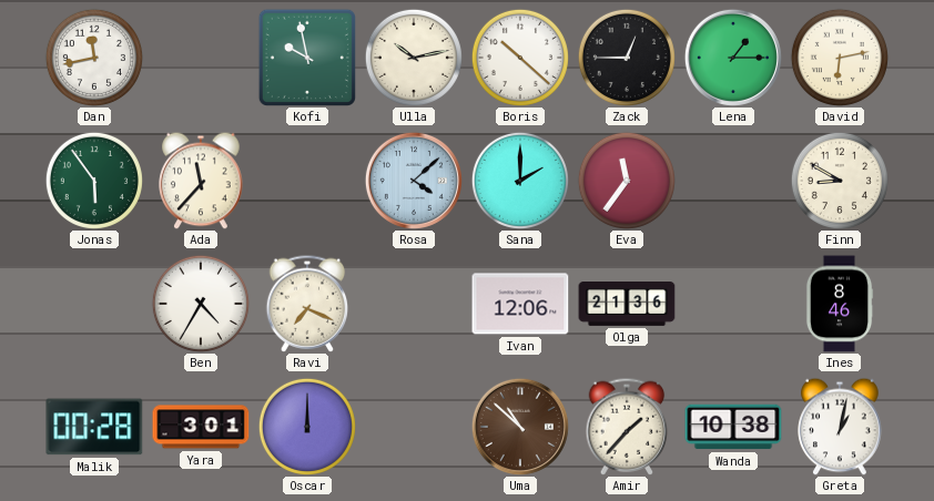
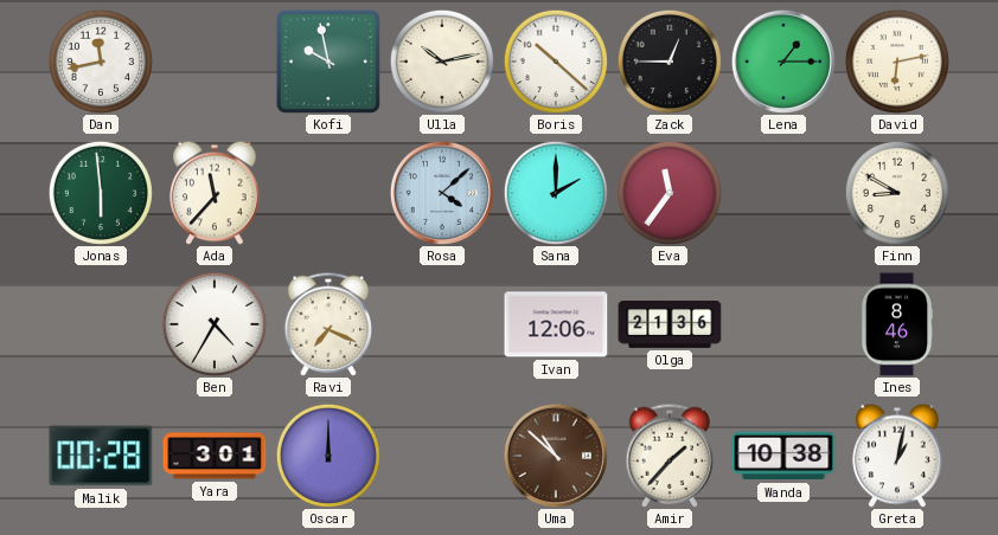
Jonas: 5:54 -> 5:59 (101, 193)
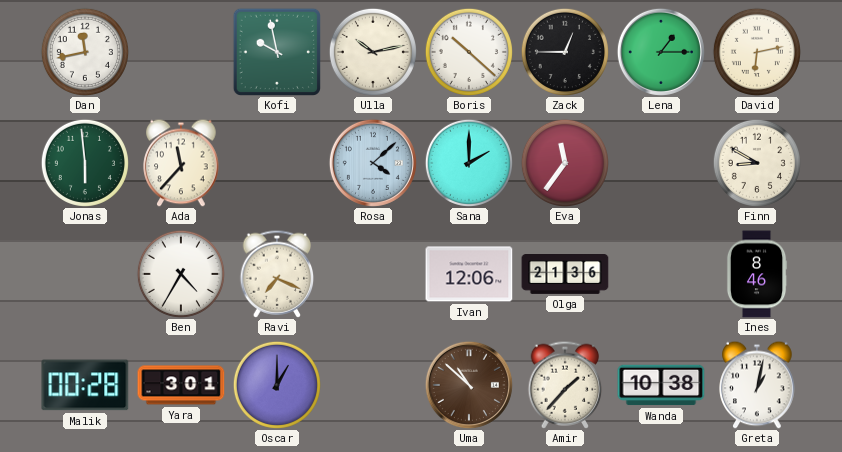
Oscar: 12:00 -> 1:00 (277, 385)
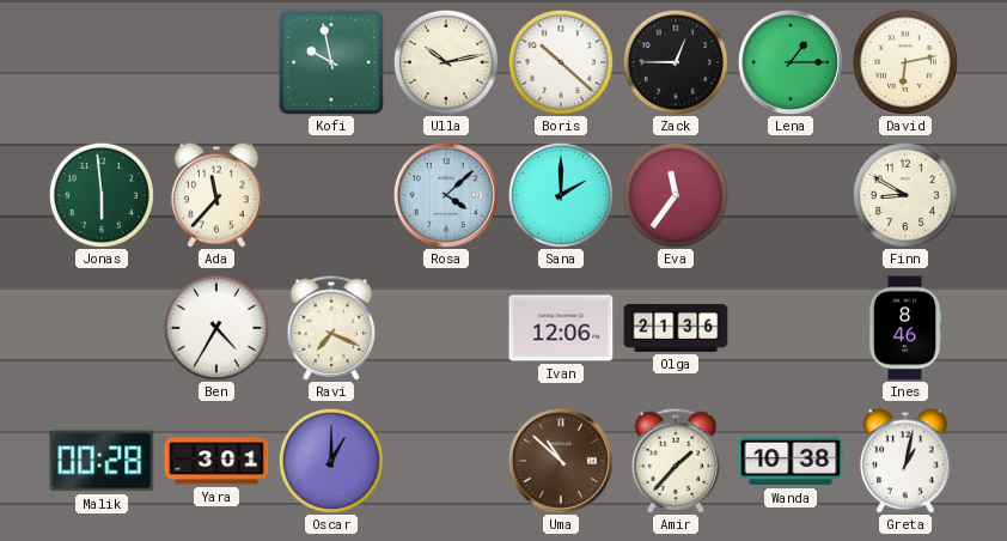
Dan: 11:43 -> none (85, 52)
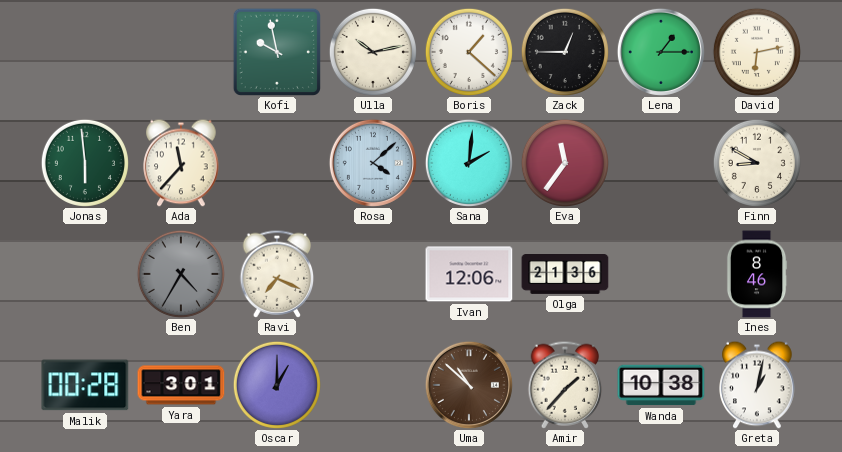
Boris: 10:22 -> 1:22 (469, 52)
Sana: 2:00 -> 2:01 (469, 163)
Ben dial: white -> grey (181, 274)
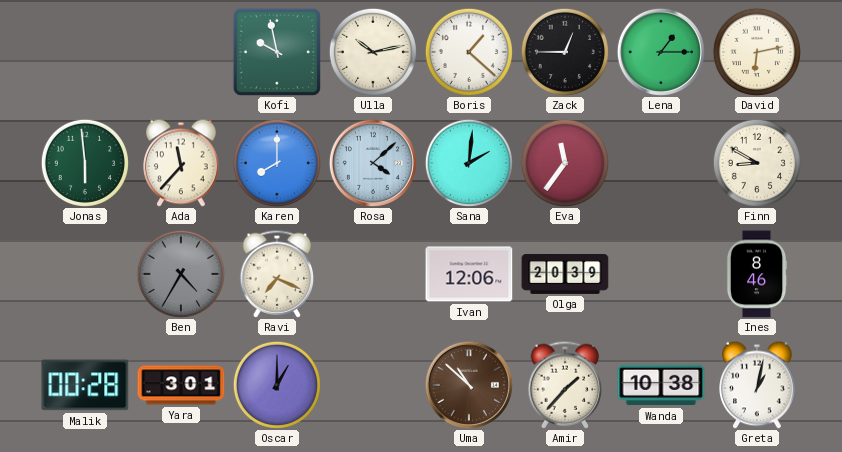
Karen: none -> 8:00 (277, 163)
Olga: 21:36 -> 20:39 (565, 275)
